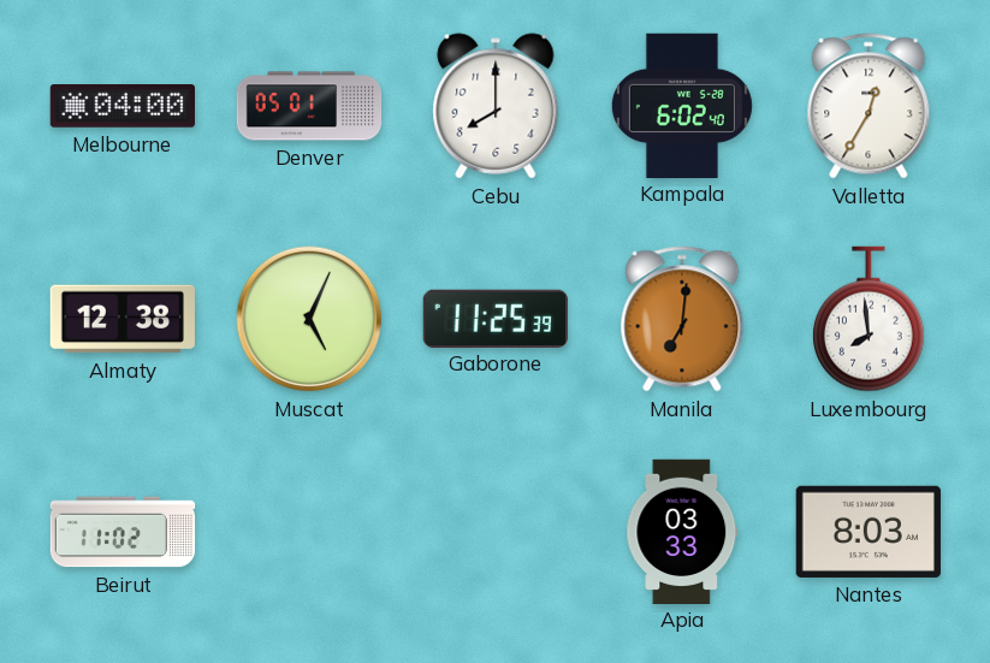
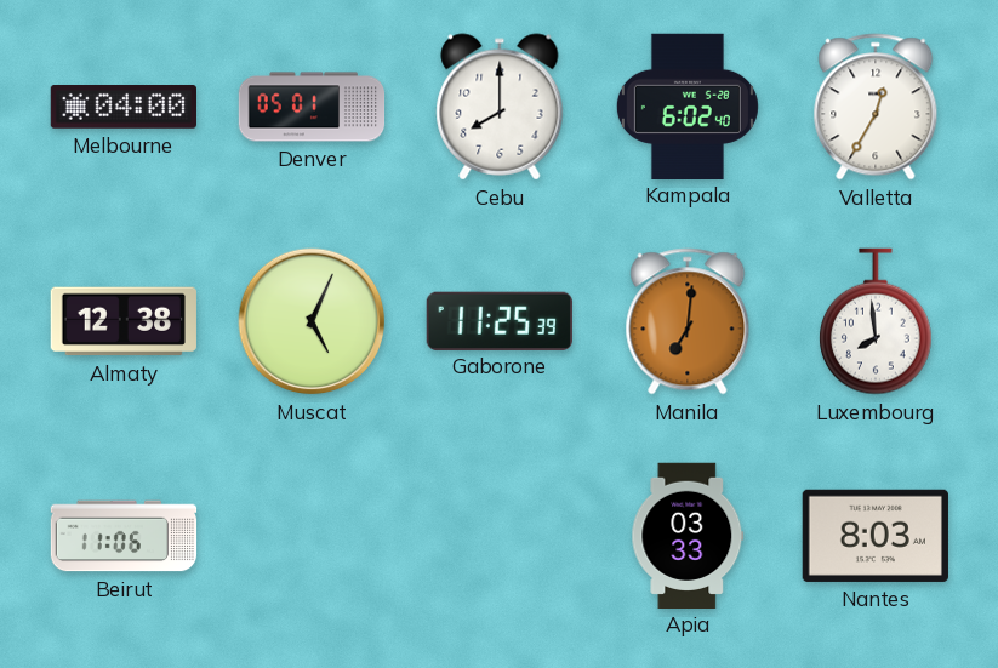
Beirut: 11:02 -> 11:06 (124, 536)
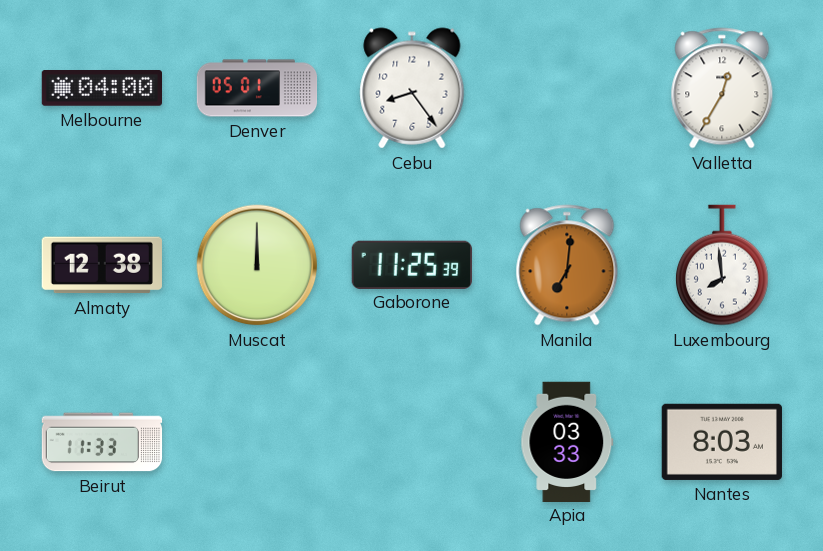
Cebu: 8:00 -> 8:24 (412, 88)
Kampala: 6:02 -> none (688, 105)
Muscat: 5:04 -> 12:00 (257, 265)
Beirut: 11:06 -> 11:33 (102, 442)
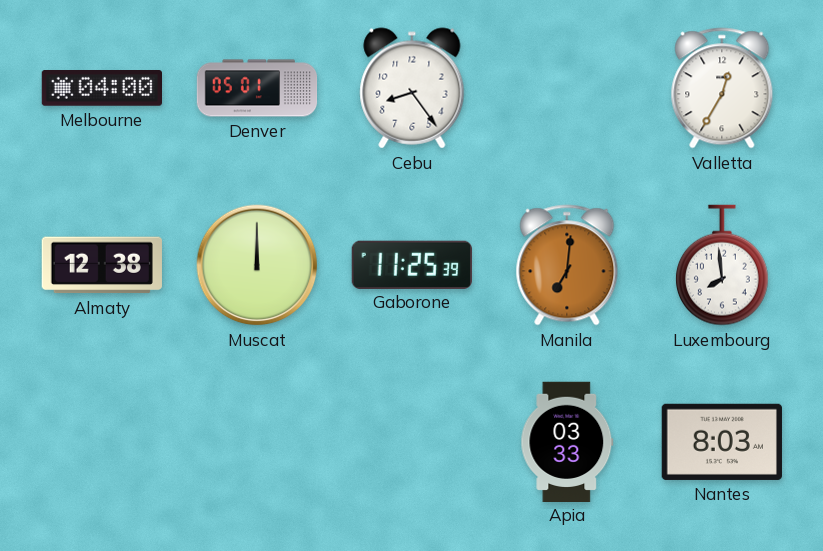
Beirut: 11:33 -> none (102, 442)
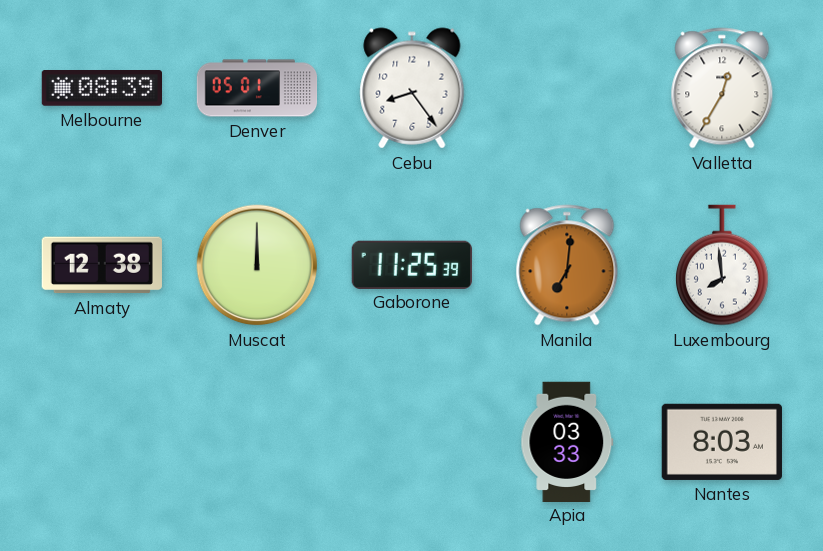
Melbourne: 04:00 -> 08:39 (101, 89)
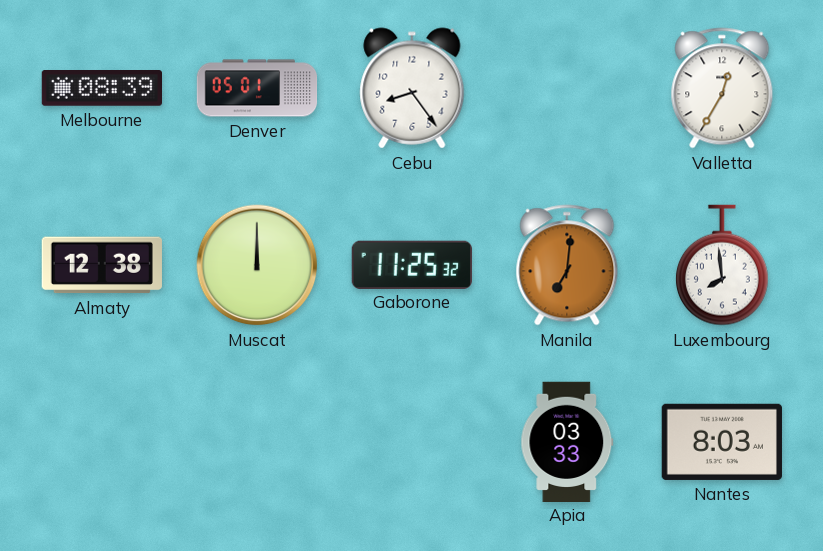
Gaborone: 11:25:39 -> 11:25:32 (412, 264)
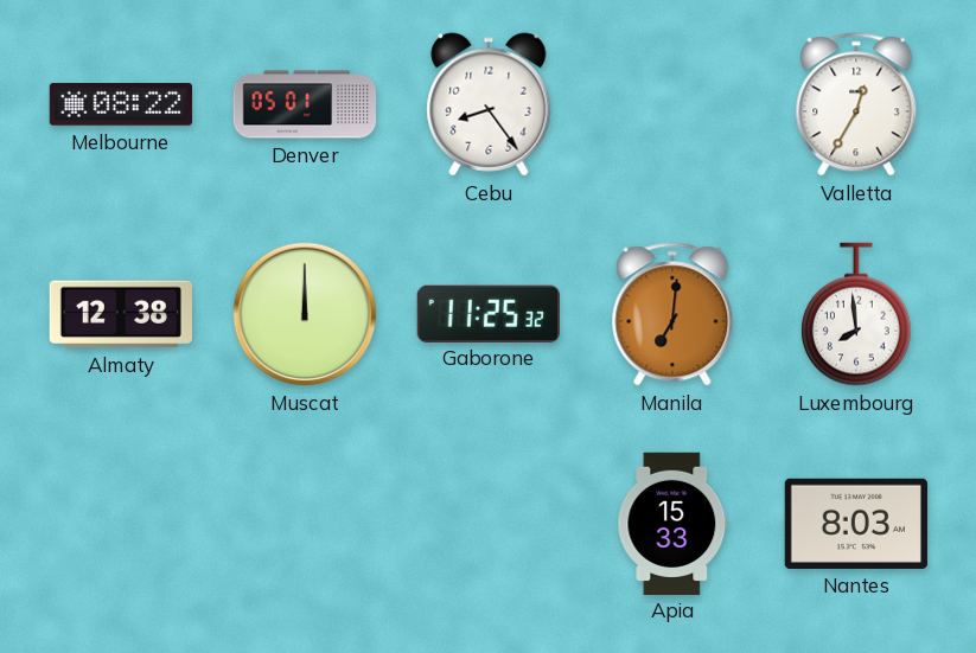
Melbourne: 08:39 -> 08:22 (120, 105)
Apia: 03:33 -> 15:33 (672, 523)
